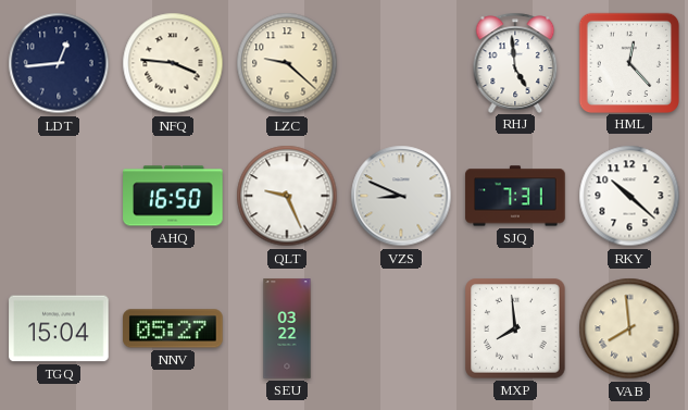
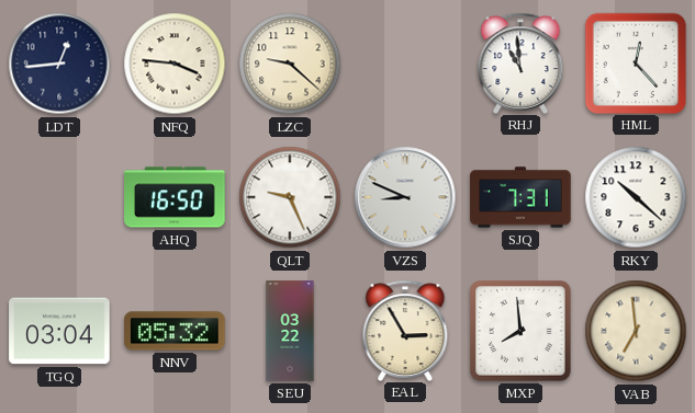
RHJ: 4:59 -> 10:59 (520, 62)
TGQ: 15:04 -> 03:04 (59, 331)
NNV: 05:27 -> 05:32 (175, 331)
EAL: none -> 2:55 (405, 330)
VAB: 7:59 -> 6:59 (636, 331)
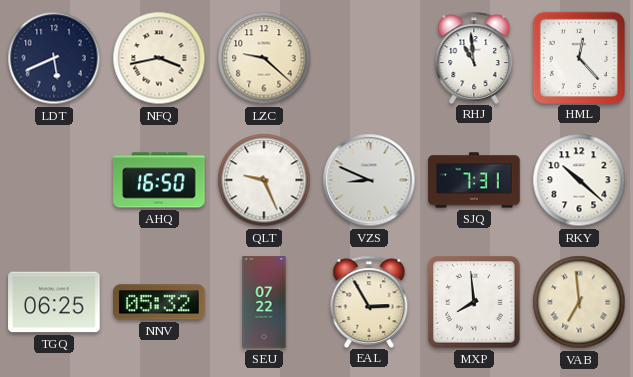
LDT: 12:44 -> 5:41 (54, 58)
NFQ: 3:46 -> 3:43 (159, 58)
TGQ: 03:04 -> 06:25 (54, 302)
SEU: 03:22 -> 07:22 (264, 302)
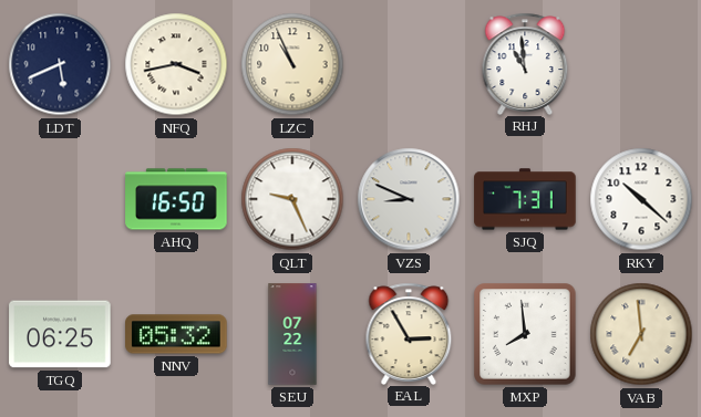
LZC: 9:22 -> 10:56 (292, 64)
HML: 12:23 -> none (578, 57)
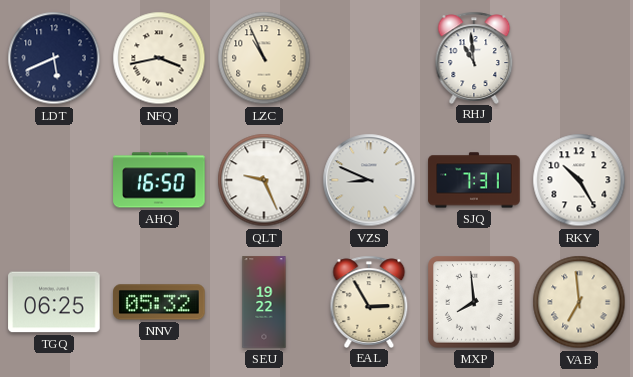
RKY: 10:22 -> 10:25 (579, 180)
SEU: 07:22 -> 19:22 (264, 302)
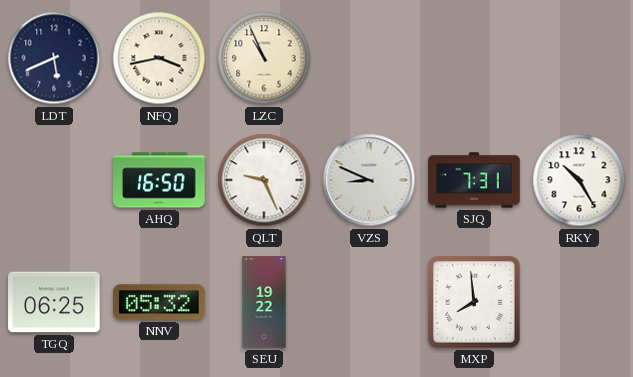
RHJ: 10:59 -> none (474, 57)
EAL: 2:55 -> none (369, 301)
VAB: 6:59 -> none (579, 302)
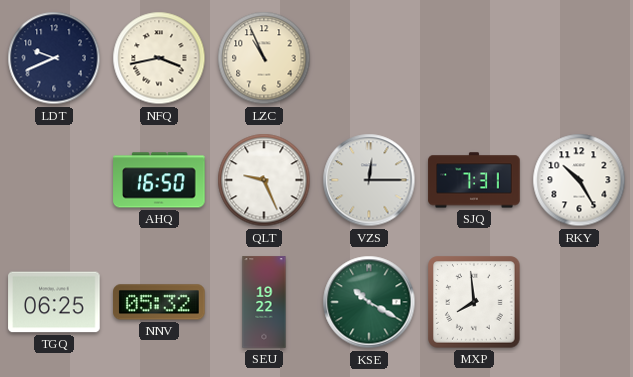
LDT: 5:41 -> 9:41 (54, 58)
VZS: 8:49 -> 12:15 (369, 180)
KSE: none -> 10:20 (369, 302)
